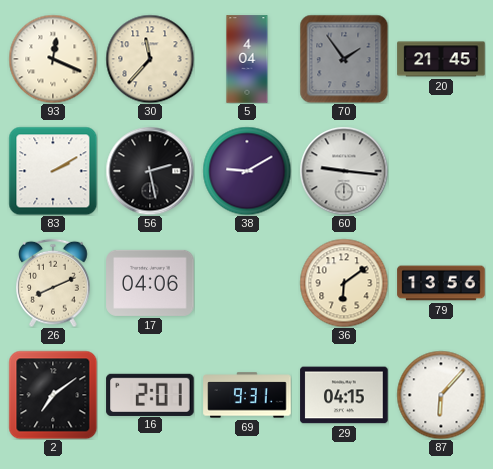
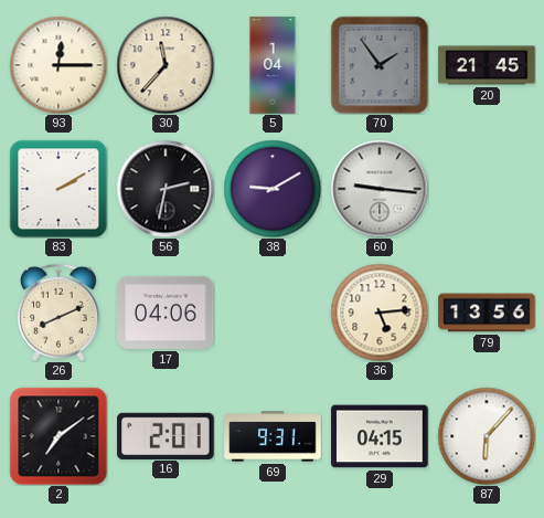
93: 12:19 -> 12:15 (58, 65)
5: 4:04 -> 1:04 (273, 65)
56: 2:28 -> 2:32 (166, 189)
36: 6:09 -> 5:14 (380, 313)
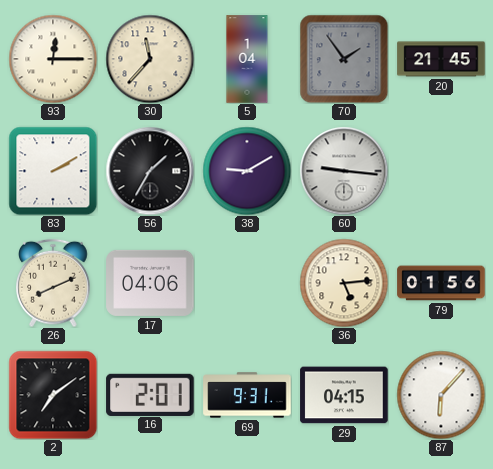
56: 2:32 -> 1:35 (150, 171)
79: 13:56 -> 01:56 (441, 283)
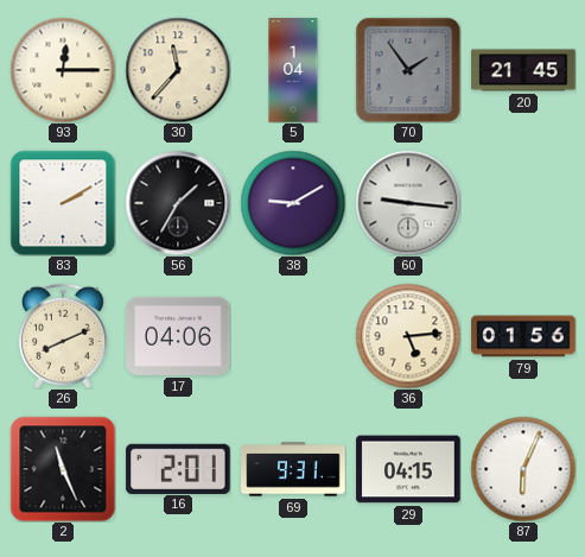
2: 7:09 -> 11:26 (63, 469)
87: 6:07 -> 6:04 (523, 469)
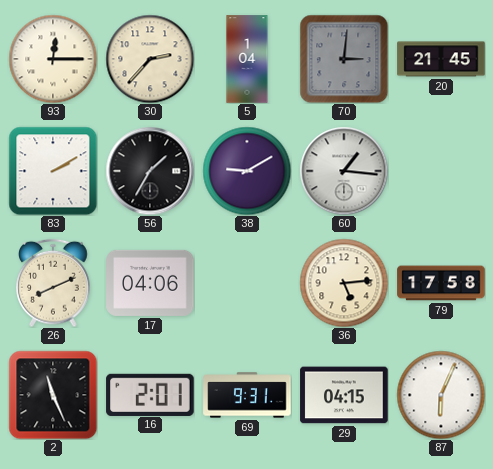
30: 11:37 -> 2:37 (150, 59)
70: 1:54 -> 3:01 (344, 59)
60: 9:16 -> 1:16 (344, 171)
79: 01:56 -> 17:58 (441, 283)
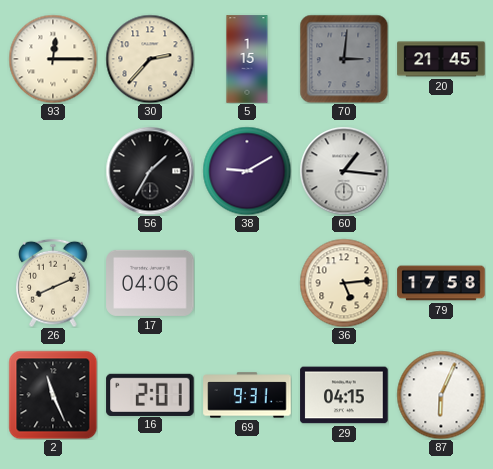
5: 1:04 -> 1:15 (247, 59)
83: 2:10 -> none (53, 171)
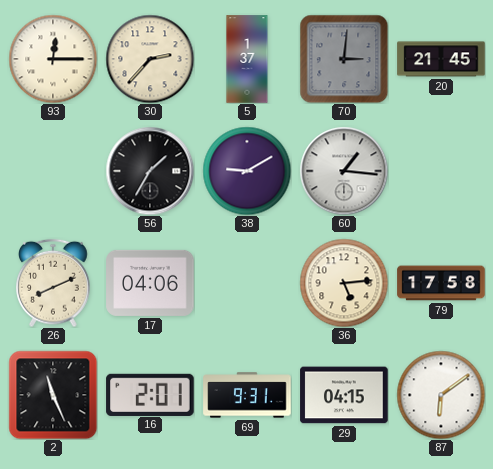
5: 1:15 -> 1:37 (247, 59)
87: 6:04 -> 6:09 (441, 395)
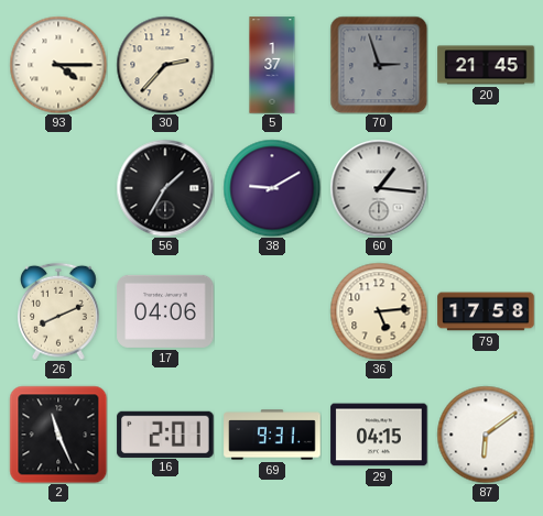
93: 12:15 -> 4:15 (58, 65)
70: 3:01 -> 2:57 (379, 65)
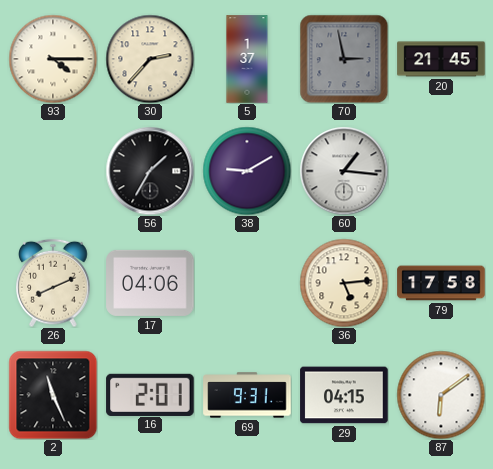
70: 2:57 -> 2:58 (344, 59)
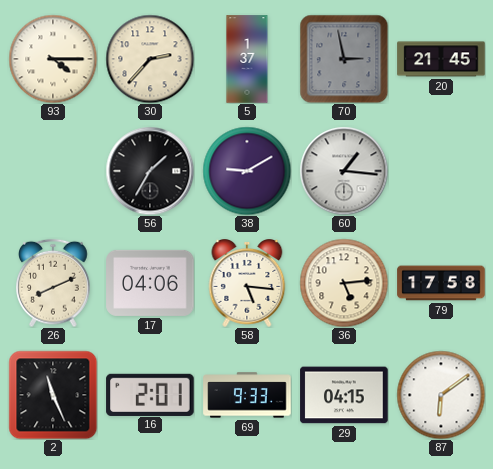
58: none -> 5:16 (247, 284)
69: 9:31 -> 9:33 (247, 395)
